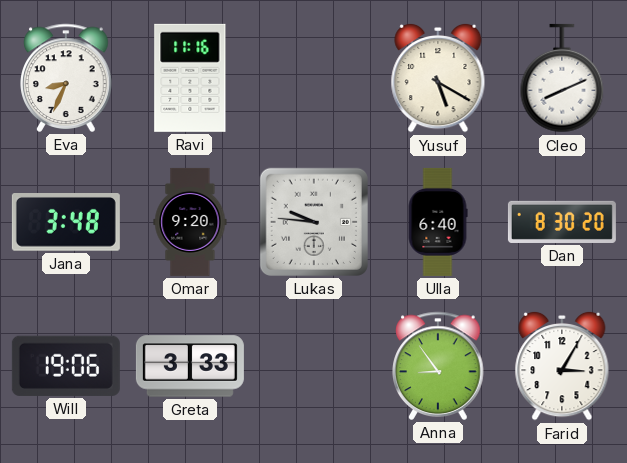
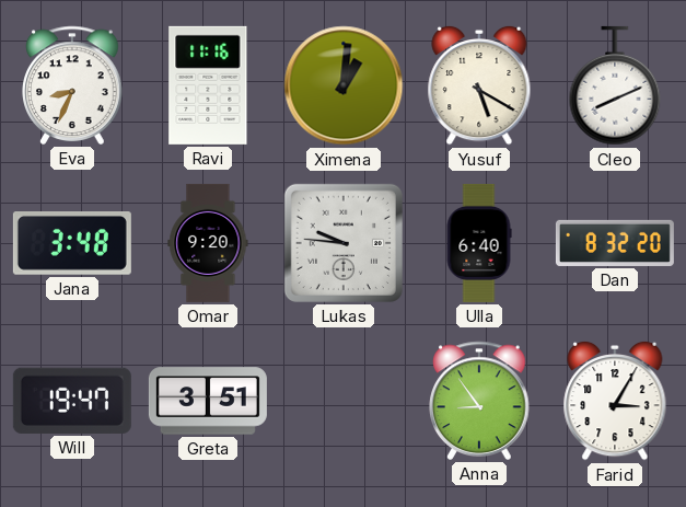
Ximena: none -> 1:01 (344, 85)
Dan: 8:30 -> 8:32 (615, 243)
Will: 19:06 -> 19:47 (72, 401)
Greta: 3:33 -> 3:51 (208, 401)
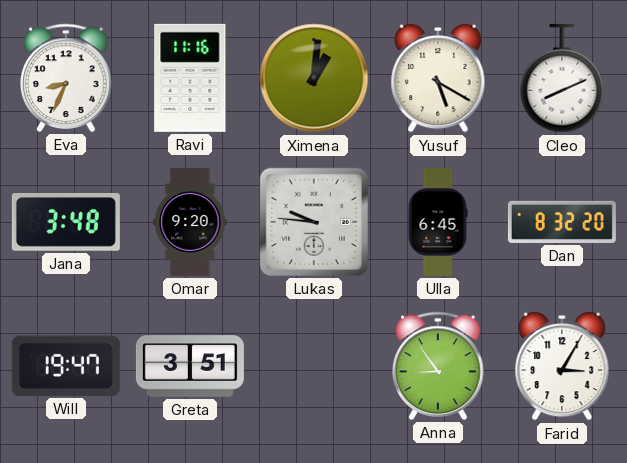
Ulla: 6:40 -> 6:45 (438, 222)
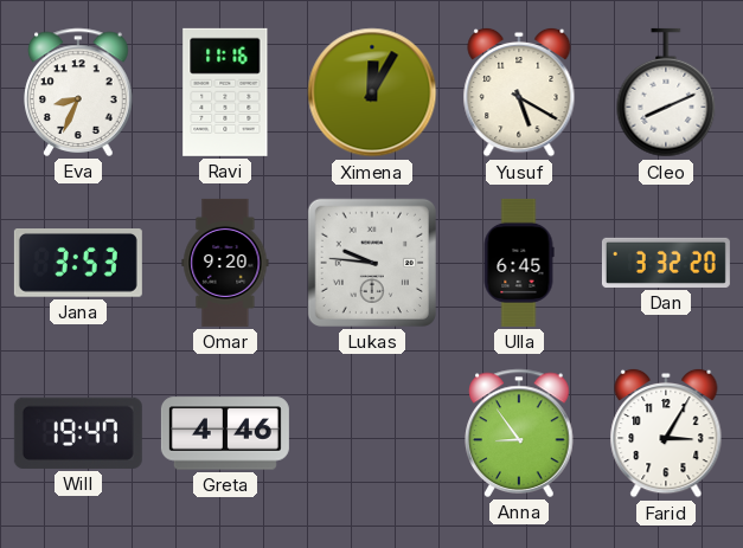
Ximena: 1:01 -> 12:05 (372, 92)
Jana: 3:48 -> 3:53 (78, 264)
Dan: 8:32 -> 3:32 (666, 263)
Greta: 3:51 -> 4:46 (225, 433)
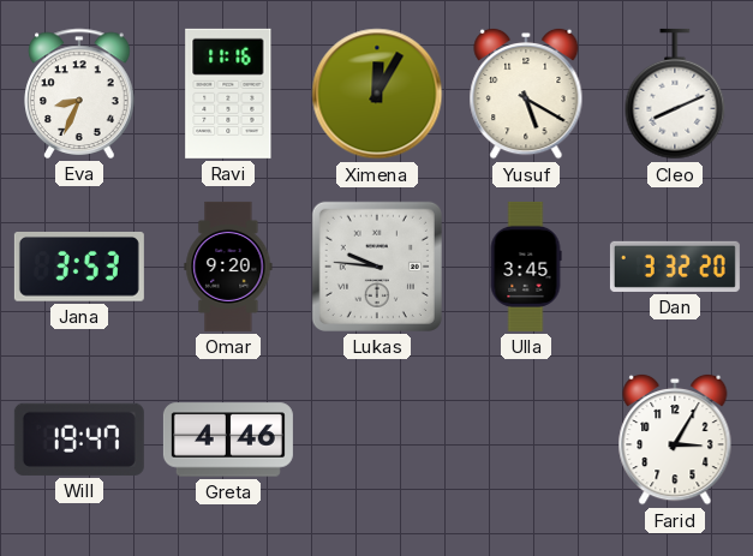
Ulla: 6:45 -> 3:45 (526, 267)
Anna: 8:54 -> none (519, 433)
